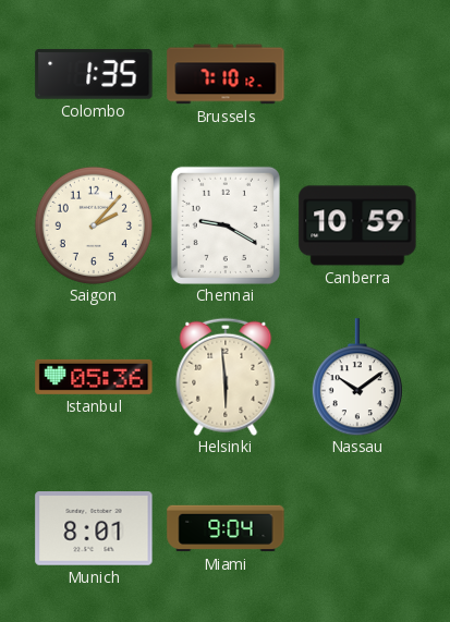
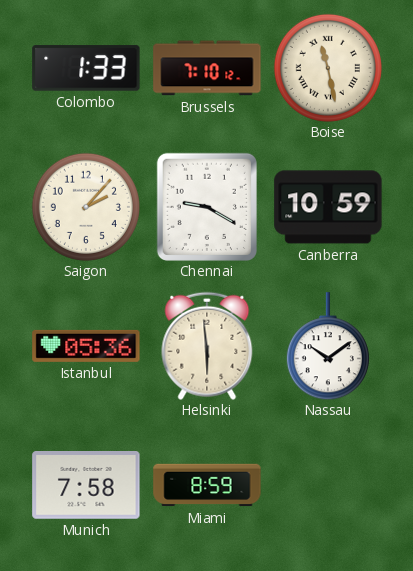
Colombo: 1:35 -> 1:33 (86, 68)
Boise: none -> 11:28 (328, 68)
Munich: 8:01 -> 7:58 (86, 486)
Miami: 9:04 -> 8:59 (207, 485)
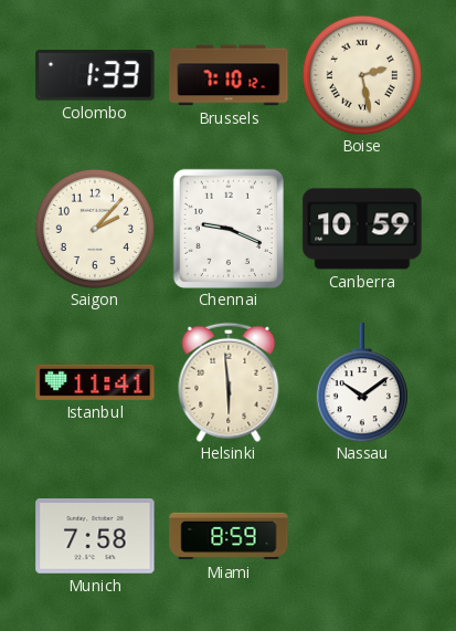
Boise: 11:28 -> 2:28 (362, 75)
Chennai: 9:20 -> 9:19 (229, 229)
Istanbul: 05:36 -> 11:41 (95, 382)
